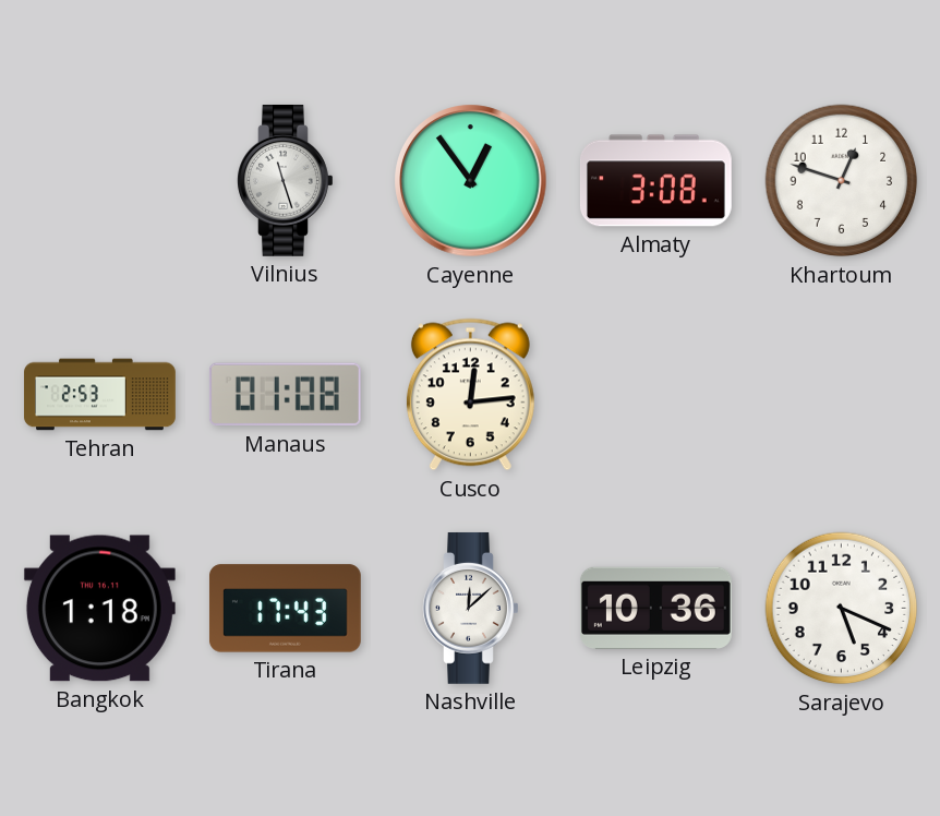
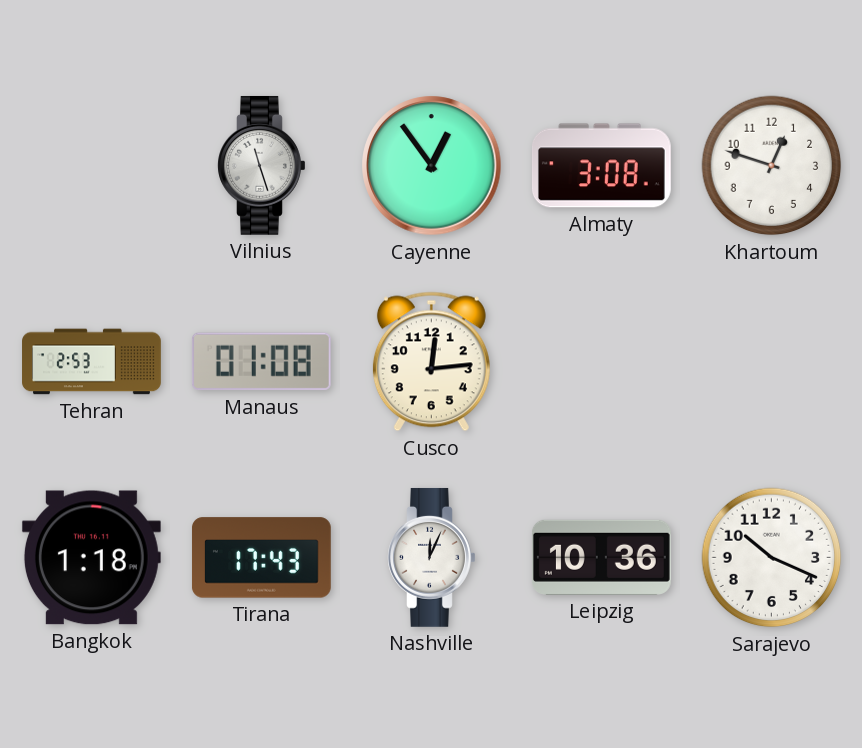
Nashville: 12:08 -> 12:04 (432, 557)
Sarajevo: 5:19 -> 10:19 (772, 558)
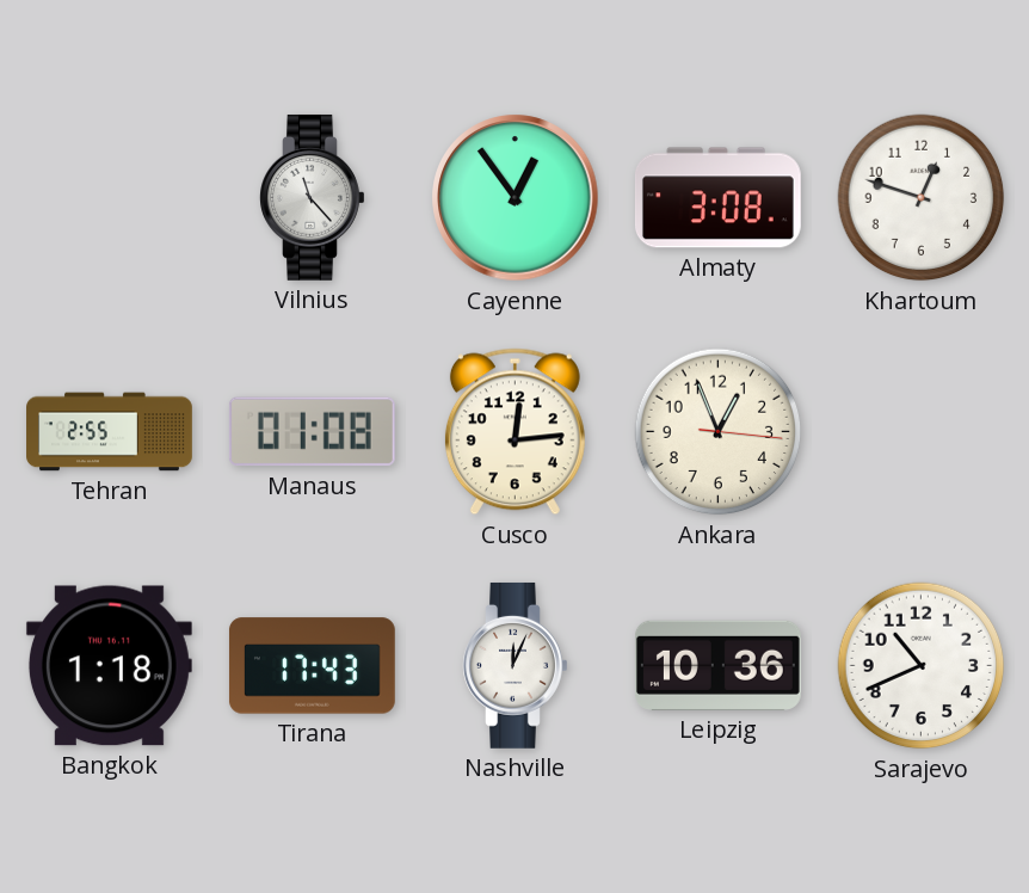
Vilnius: 11:27 -> 11:23 (313, 197)
Tehran: 2:53 -> 2:55 (110, 432)
Ankara: none -> 12:56 (719, 432)
Sarajevo: 10:19 -> 10:41 (922, 666)
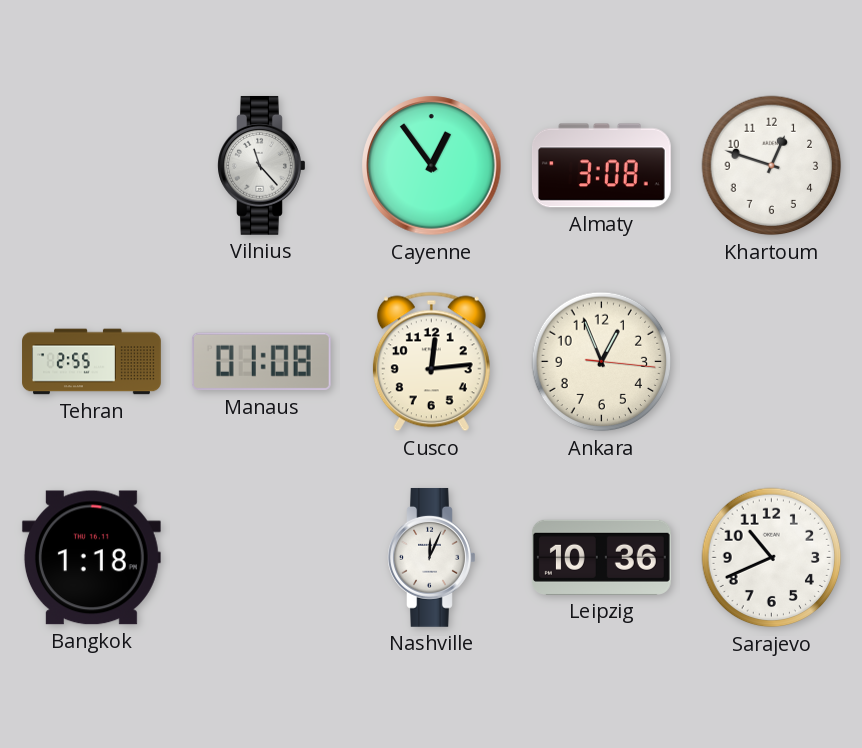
Tirana: 17:43 -> none (313, 666)
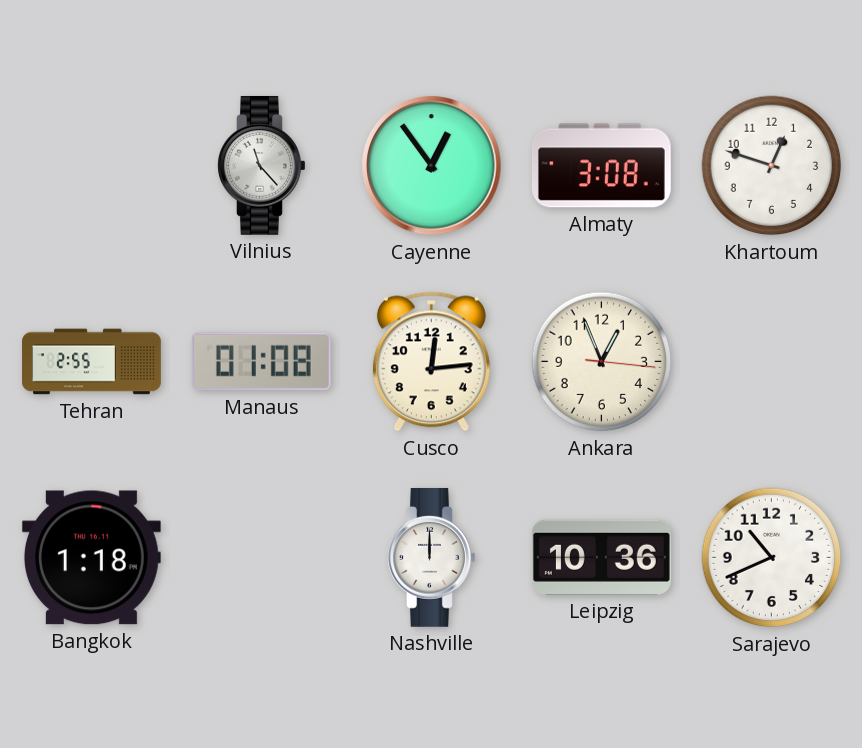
Nashville: 12:04 -> 12:00 (432, 557)
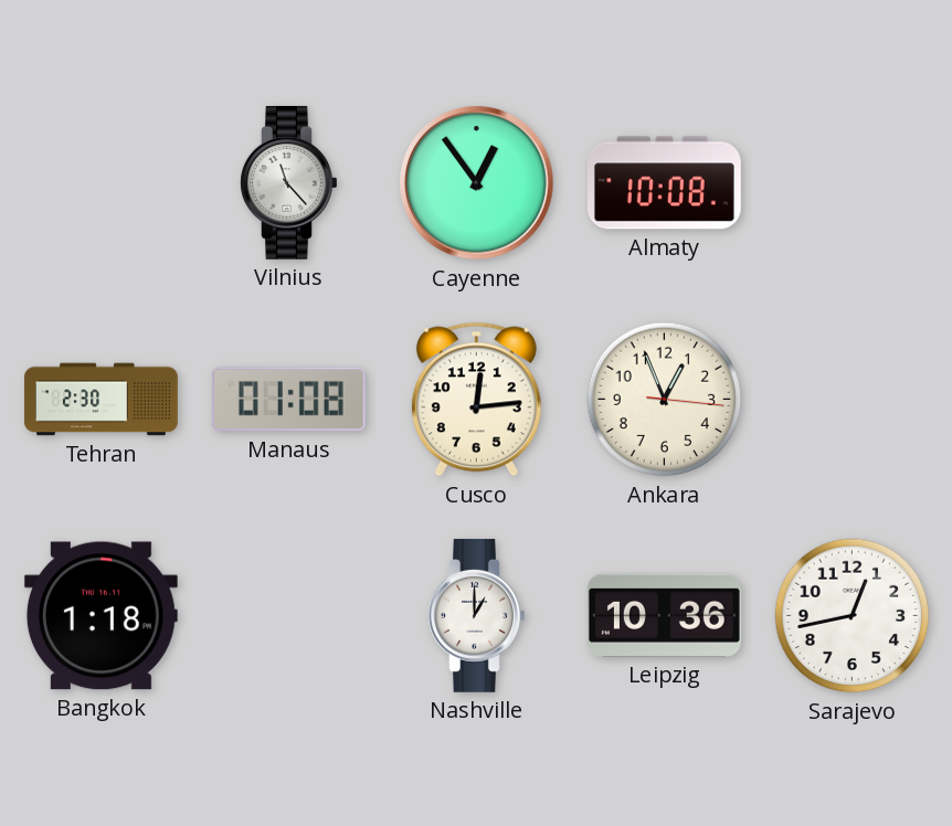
Almaty: 3:08 -> 10:08 (664, 183)
Khartoum: 12:48 -> none (772, 166)
Tehran: 2:55 -> 2:30 (102, 400)
Nashville: 12:00 -> 1:00 (477, 615)
Sarajevo: 10:41 -> 12:43 (853, 616)
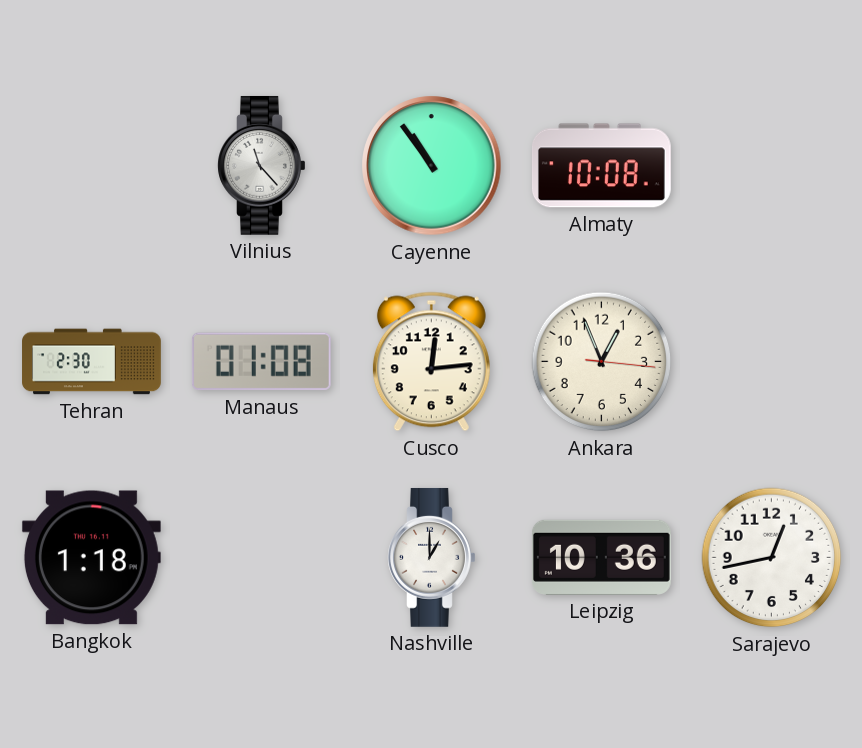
Cayenne: 12:54 -> 10:54 (432, 166)
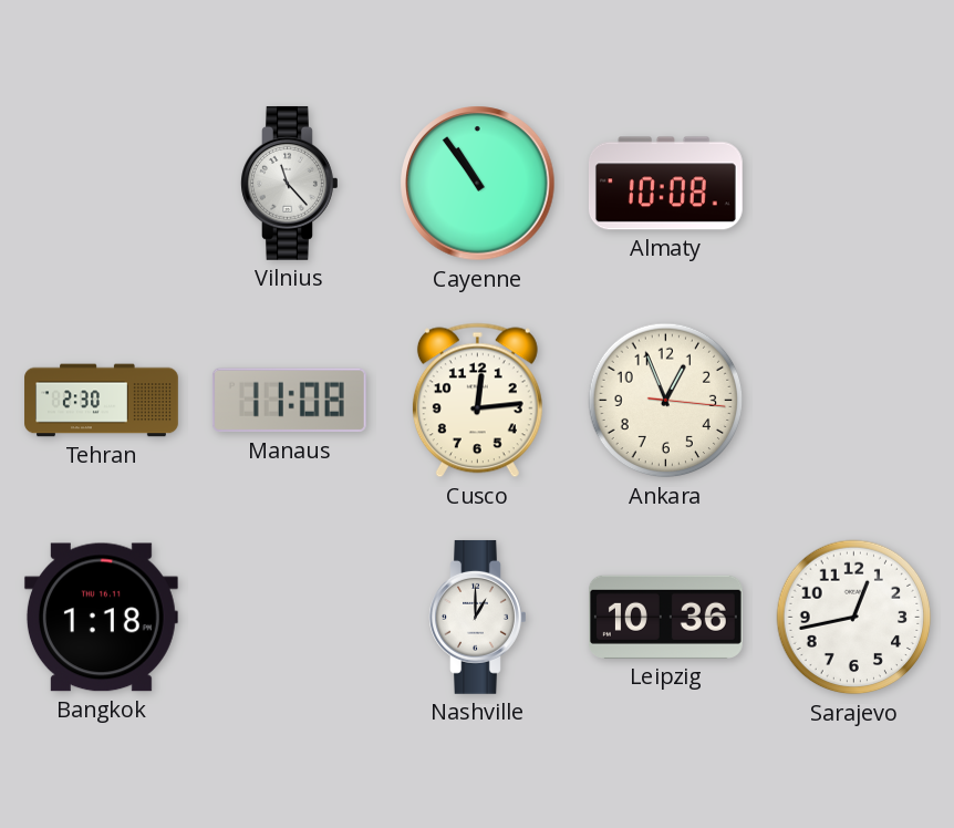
Manaus: 01:08 -> 11:08 (289, 401)
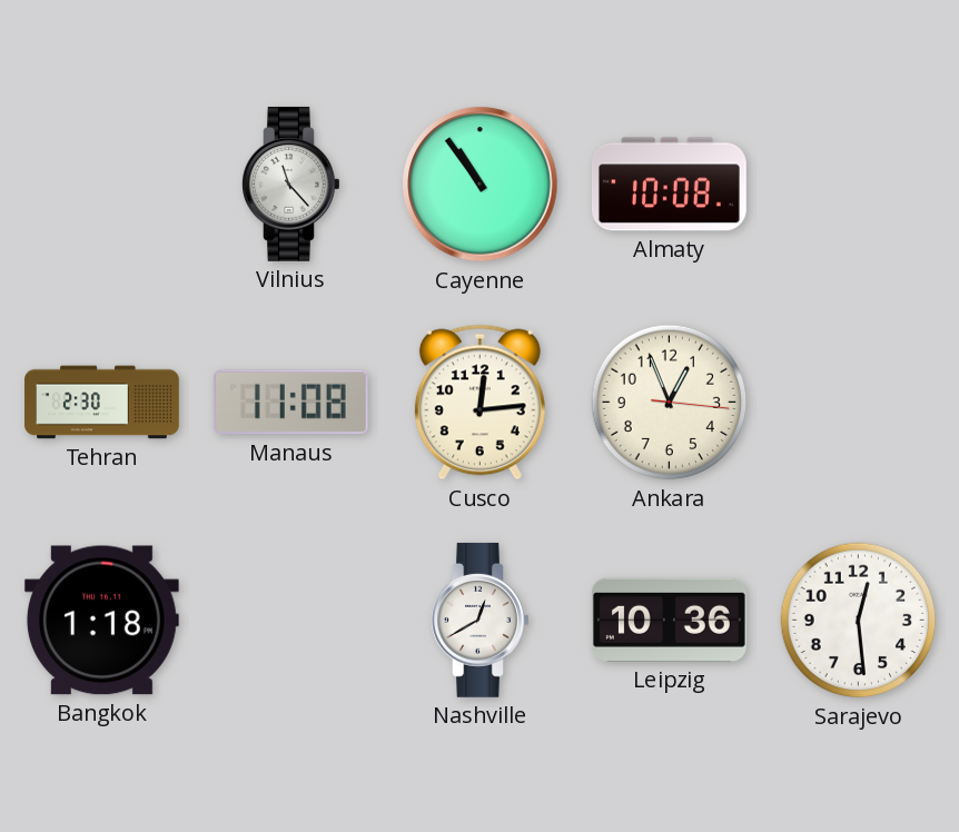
Nashville: 1:00 -> 12:40 (481, 620)
Sarajevo: 12:43 -> 12:29 (859, 621)
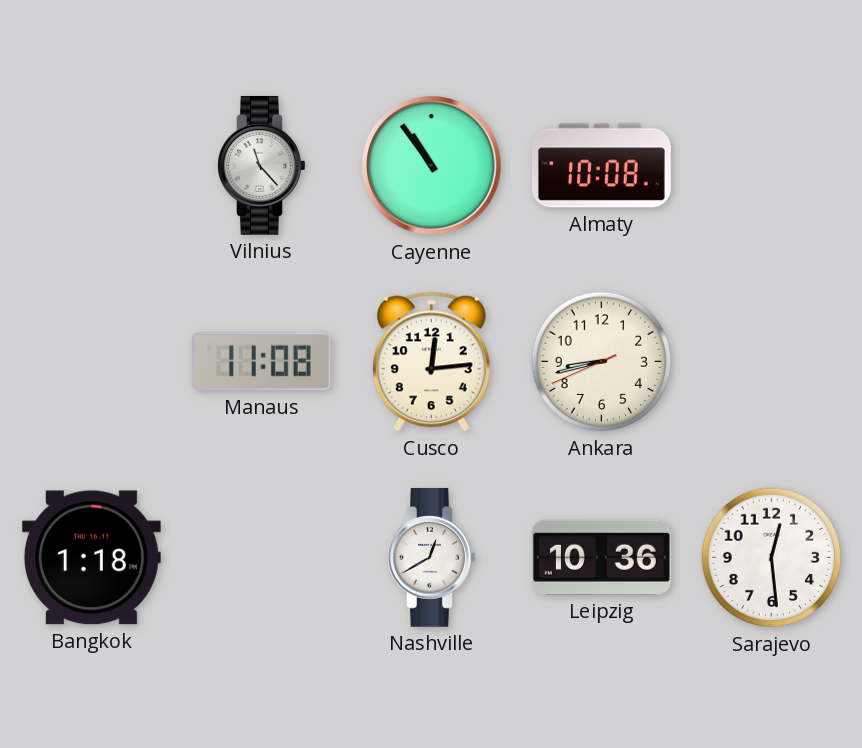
Tehran: 2:30 -> none (102, 403)
Ankara: 12:56 -> 8:42 (602, 362)
